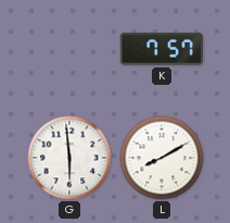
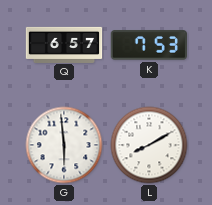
Q: none -> 6:57 (64, 44)
K: 7:57 -> 7:53 (148, 45)
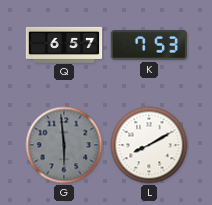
G dial: white -> grey (64, 145)
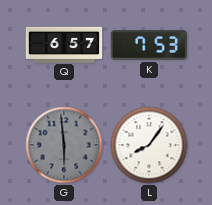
L: 8:10 -> 8:06 (149, 145)
